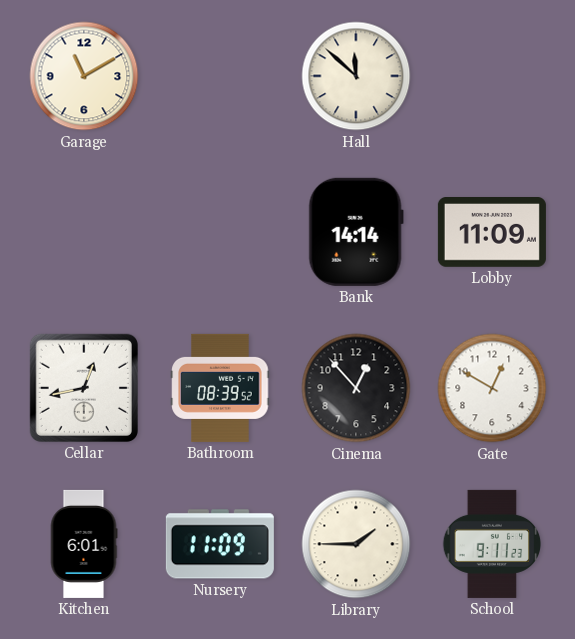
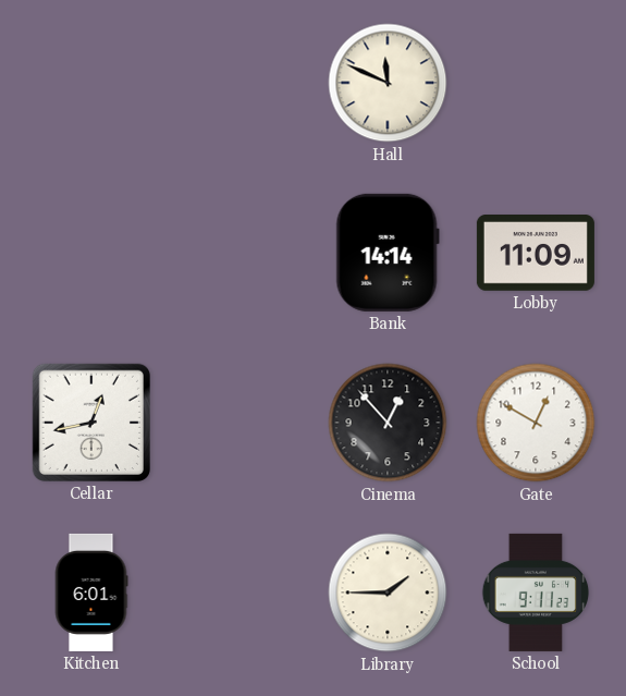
Garage: 11:10 -> none (84, 76)
Hall: 11:52 -> 11:49 (388, 83)
Bathroom: 08:39 -> none (220, 388)
Nursery: 11:09 -> none (220, 544)
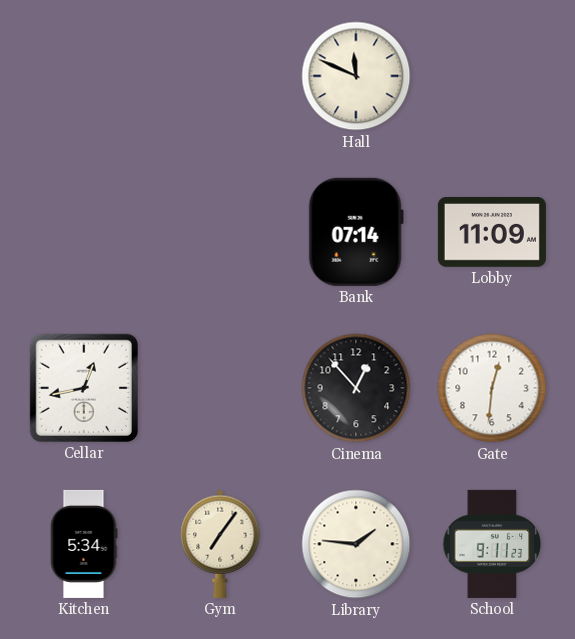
Bank: 14:14 -> 07:14 (356, 232)
Gate: 12:50 -> 12:31 (492, 388)
Kitchen: 6:01 -> 5:34 (84, 544)
Gym: none -> 7:06 (220, 544)
Library: 1:45 -> 1:46 (356, 544)
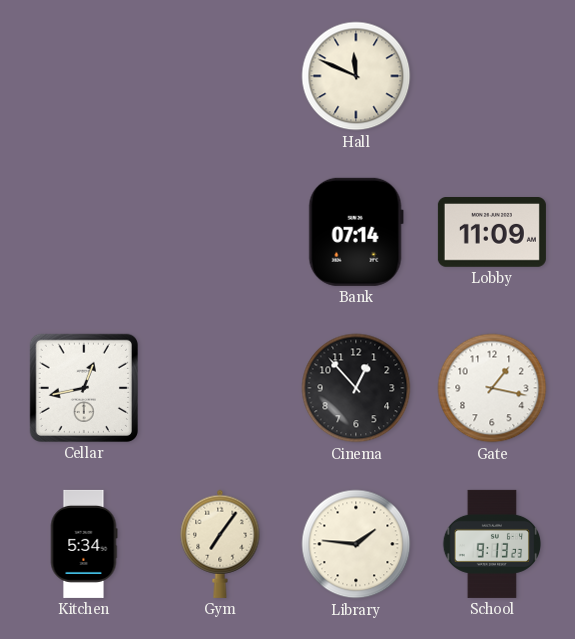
Gate: 12:31 -> 1:17 (492, 388)
School: 9:11 -> 9:13 (492, 544)
